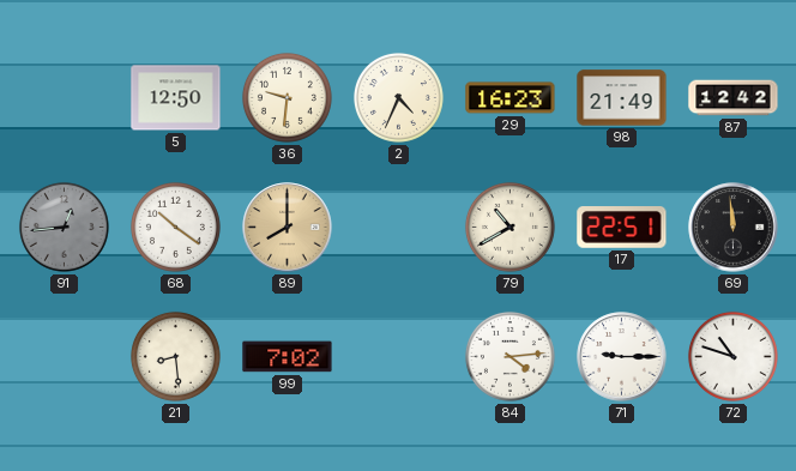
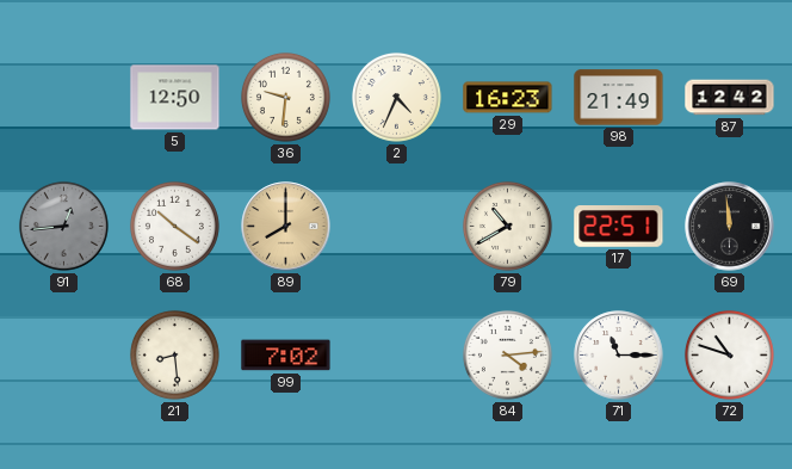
71: 9:15 -> 11:15 (619, 356)
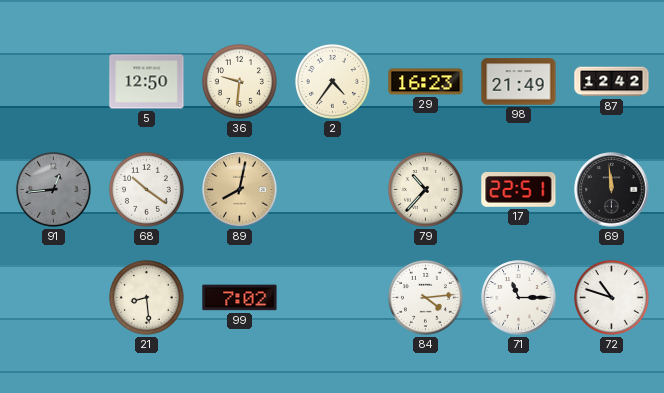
2: 4:34 -> 4:36 (332, 81)
89: 8:00 -> 8:02 (240, 190)
79: 10:40 -> 10:37 (425, 189)
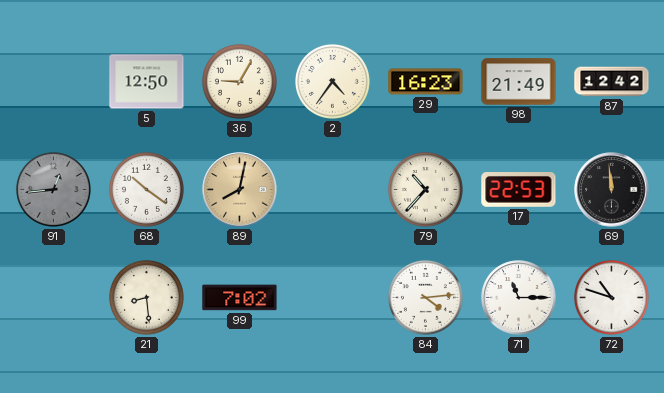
36: 9:31 -> 9:05 (239, 81)
17: 22:51 -> 22:53 (519, 190)
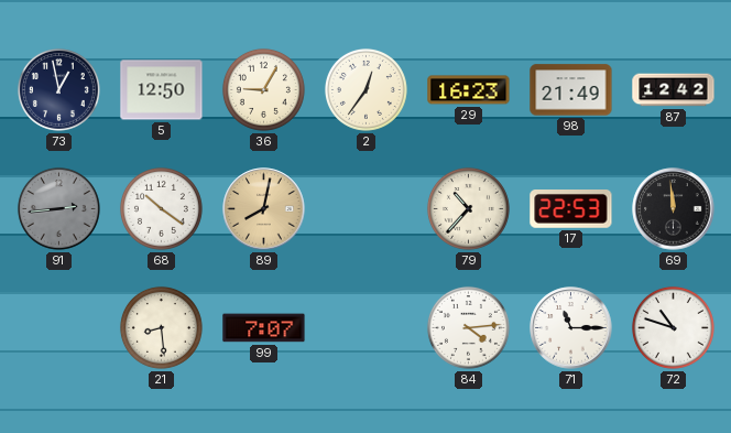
73: none -> 12:58 (58, 89)
2: 4:36 -> 12:36 (365, 89)
91: 12:44 -> 2:44 (58, 208)
99: 7:02 -> 7:07 (264, 328)
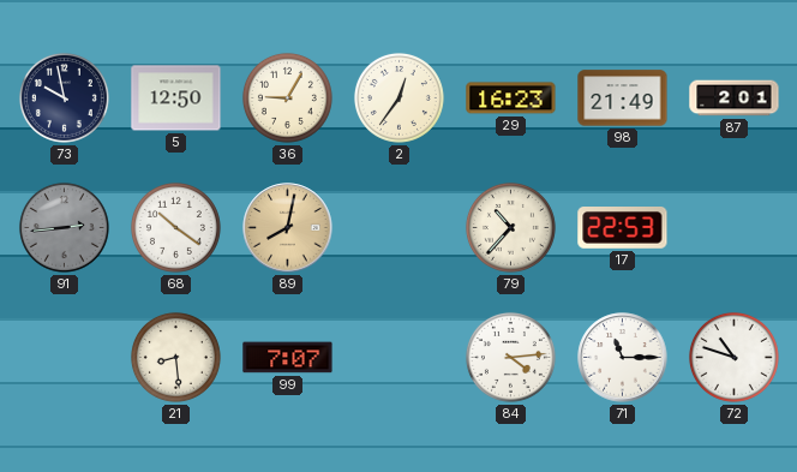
73: 12:58 -> 9:58 (64, 97)
87: 12:42 -> 2:01 (735, 98)
69: 11:59 -> none (674, 209)
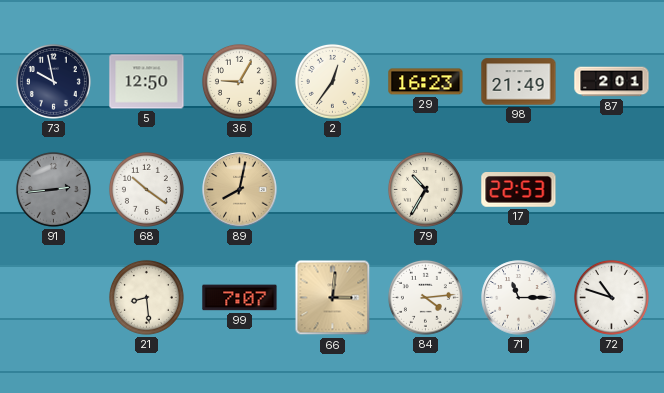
79: 10:37 -> 10:35 (425, 189)
66: none -> 3:01 (333, 298)
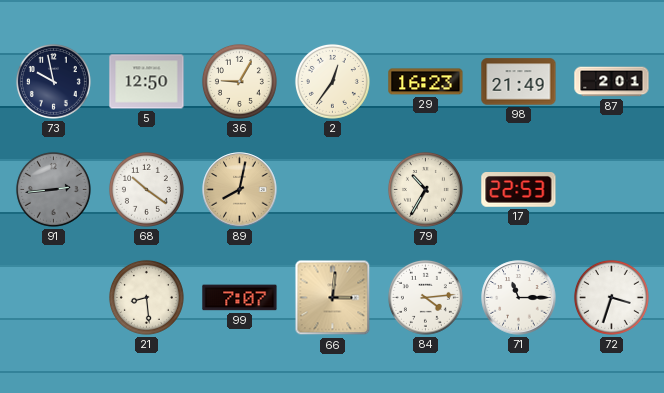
72: 10:48 -> 3:33 (611, 297)
